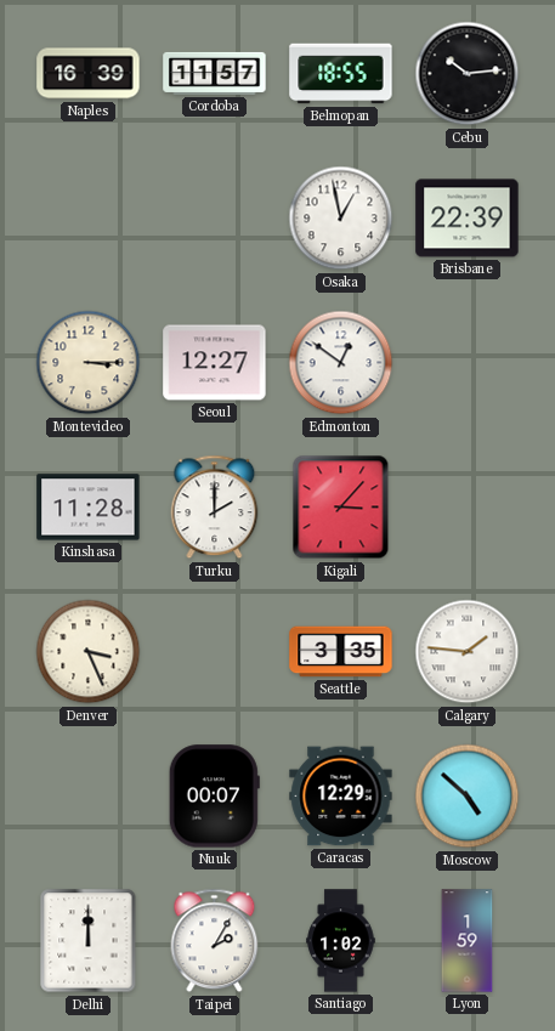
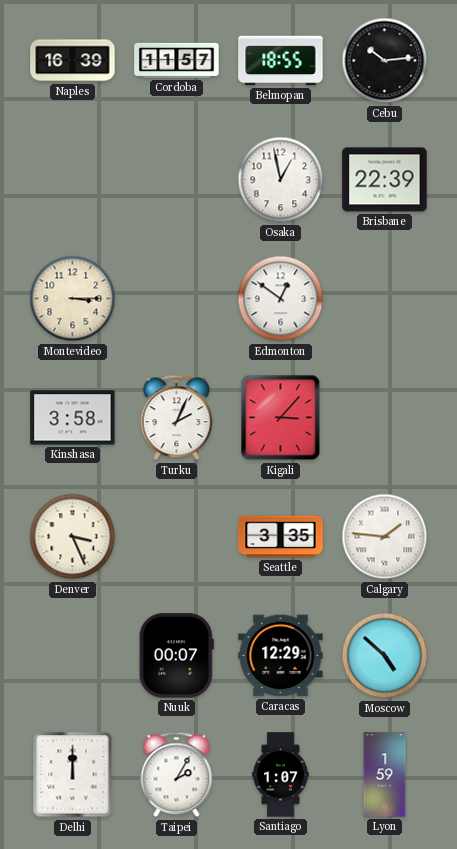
Seoul: 12:27 -> none (215, 363)
Kinshasa: 11:28 -> 3:58 (73, 418)
Turku: 2:00 -> 2:04 (177, 418)
Santiago: 1:02 -> 1:07 (281, 775)
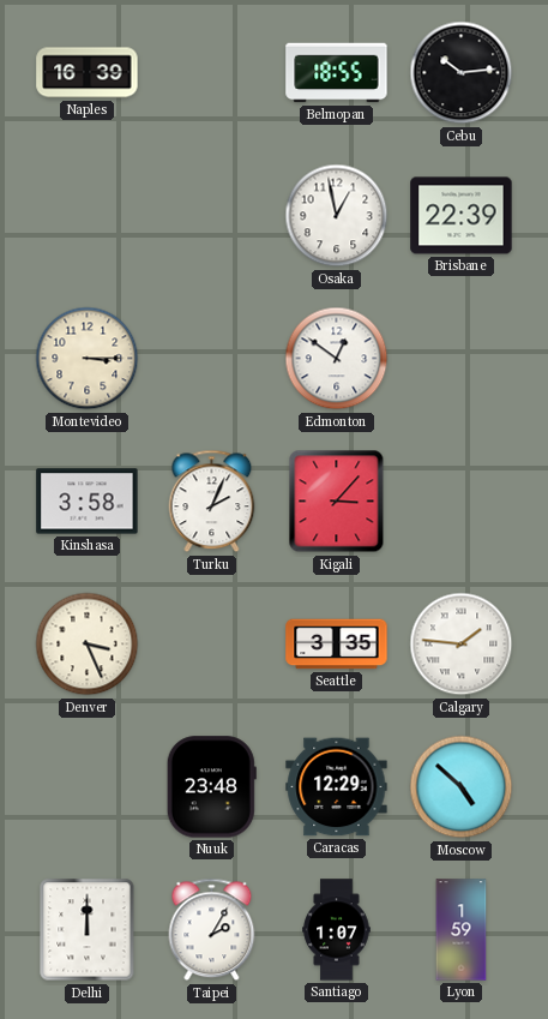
Cordoba: 11:57 -> none (177, 60)
Nuuk: 00:07 -> 23:48 (211, 787)
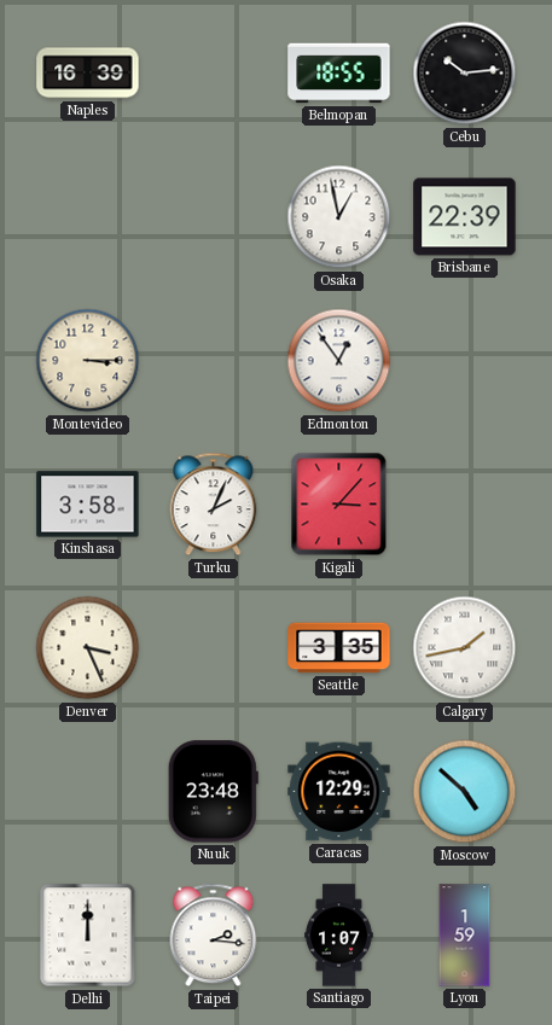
Edmonton: 12:51 -> 12:54 (339, 361)
Calgary: 1:46 -> 1:43 (465, 648)
Taipei: 2:05 -> 2:16 (214, 936)
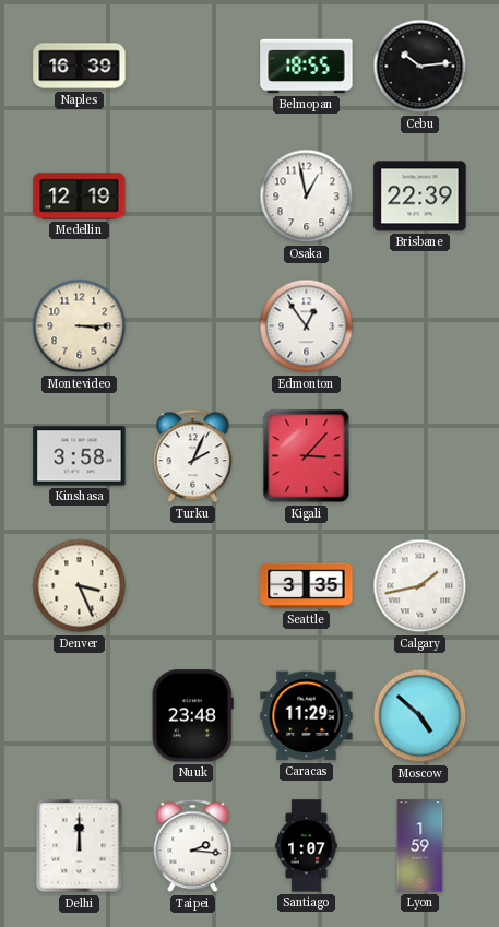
Medellin: none -> 12:19 (80, 197)
Caracas: 12:29 -> 11:29 (307, 716)
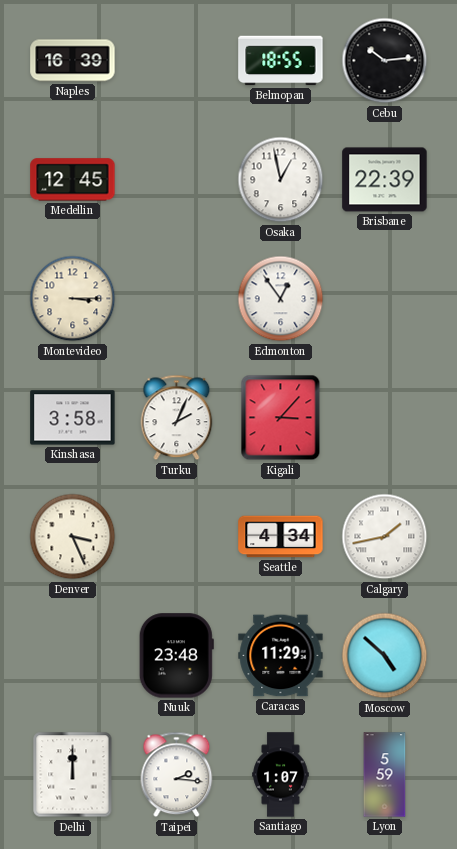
Medellin: 12:19 -> 12:45 (73, 180)
Seattle: 3:35 -> 4:34 (281, 537)
Lyon: 1:59 -> 5:59 (385, 775)
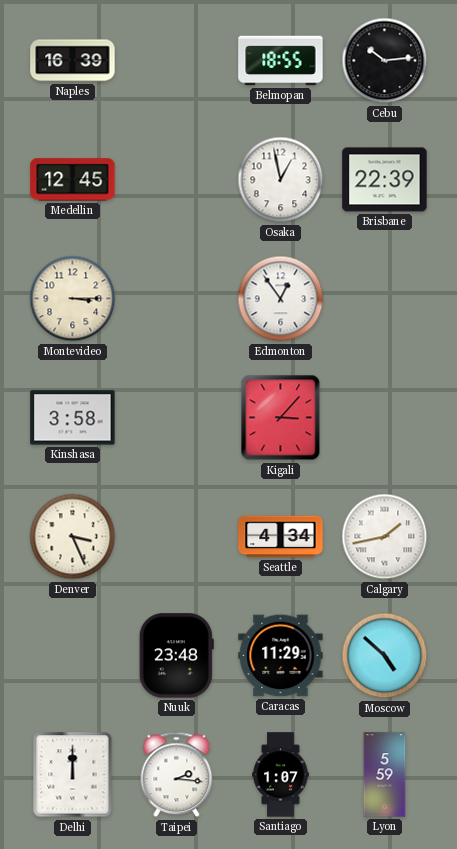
Turku: 2:04 -> none (177, 418)
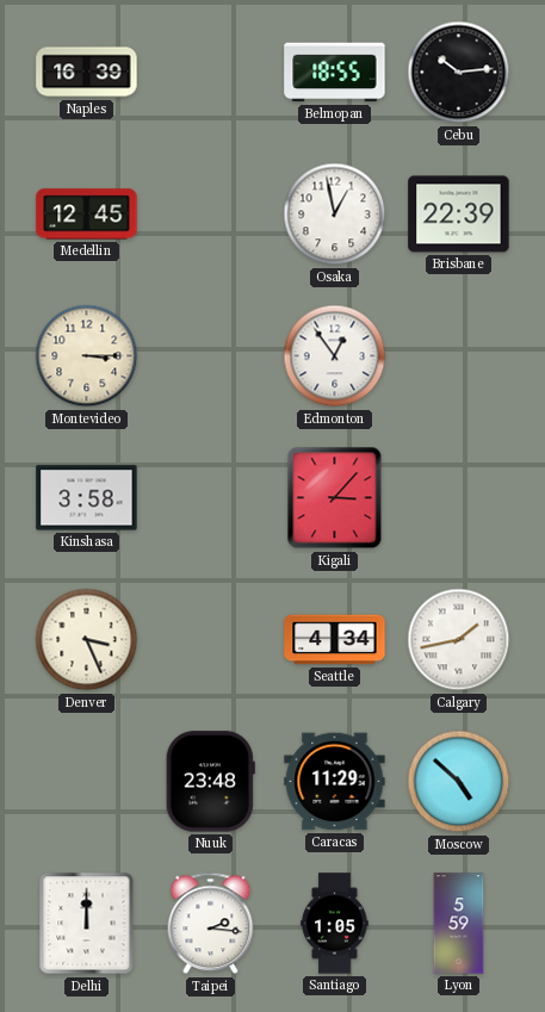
Santiago: 1:07 -> 1:05 (335, 924)
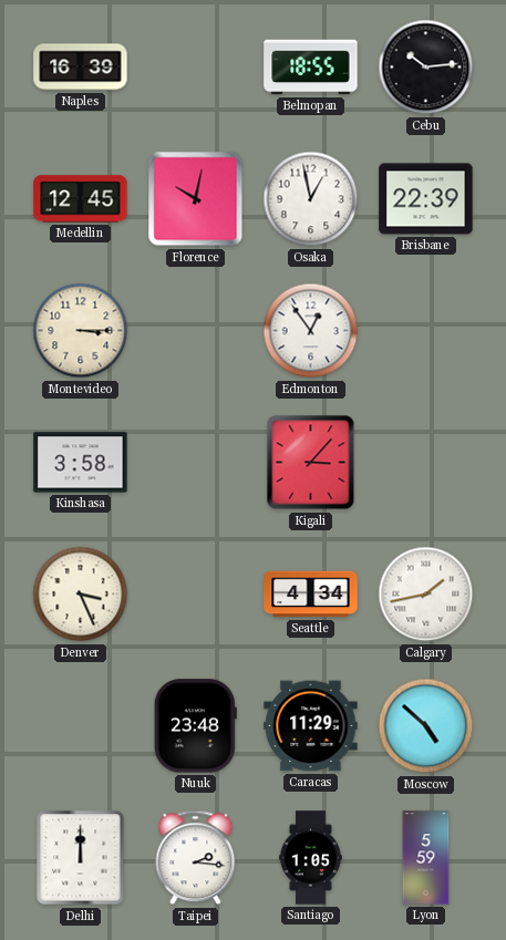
Florence: none -> 10:02 (196, 199)
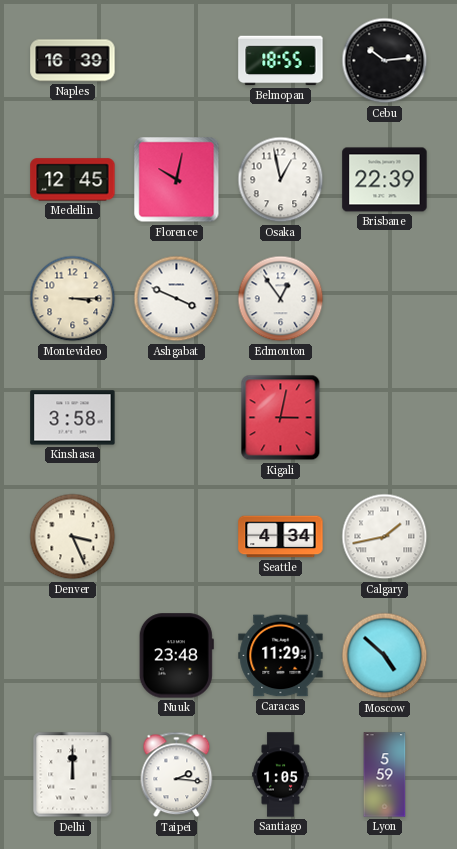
Ashgabat: none -> 3:49 (177, 299)
Kigali: 3:07 -> 3:02 (281, 418)
